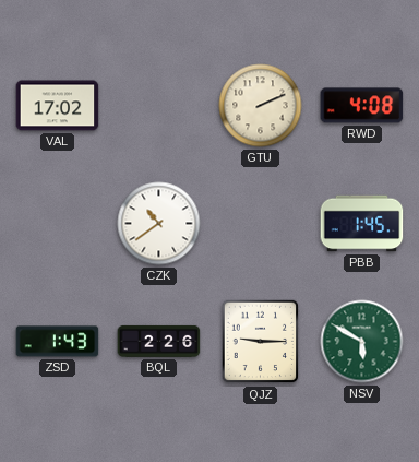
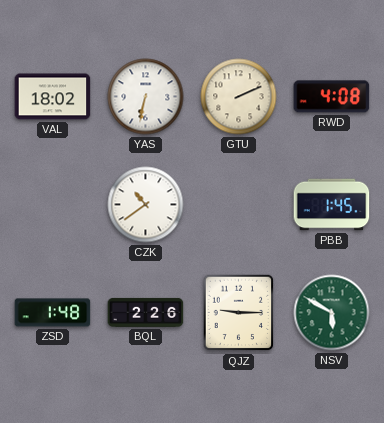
VAL: 17:02 -> 18:02 (53, 97)
YAS: none -> 6:32 (146, 97)
ZSD: 1:43 -> 1:48 (53, 313)
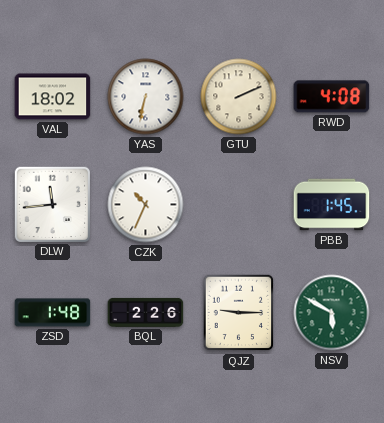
DLW: none -> 11:44 (53, 204)
CZK: 10:39 -> 10:34 (146, 205)
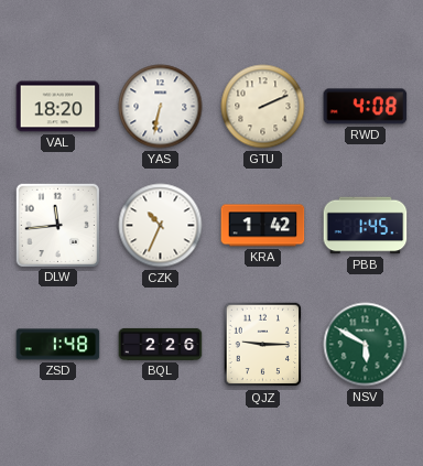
VAL: 18:02 -> 18:20 (58, 107)
KRA: none -> 1:42 (263, 226)
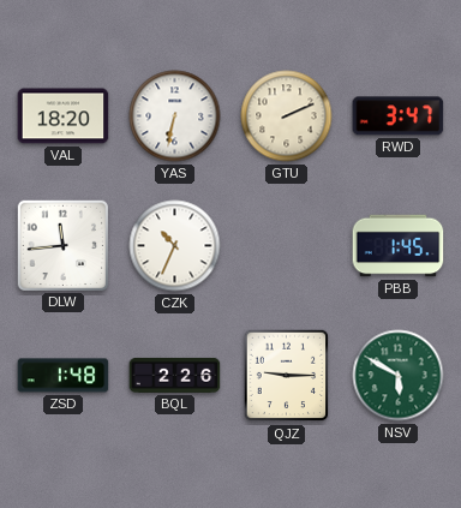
RWD: 4:08 -> 3:47 (399, 116)
KRA: 1:42 -> none (263, 226)
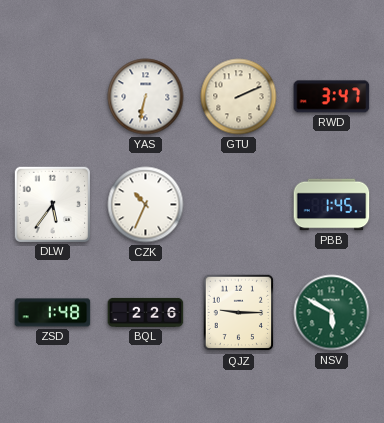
VAL: 18:20 -> none (64, 116)
DLW: 11:44 -> 5:36 (53, 204)
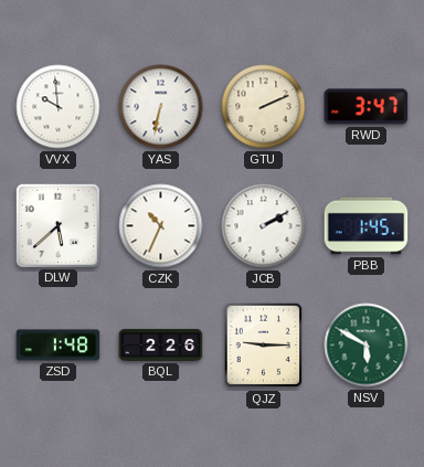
VVX: none -> 9:59 (59, 107)
DLW: 5:36 -> 5:38 (59, 225)
JCB: none -> 2:10 (264, 226)
